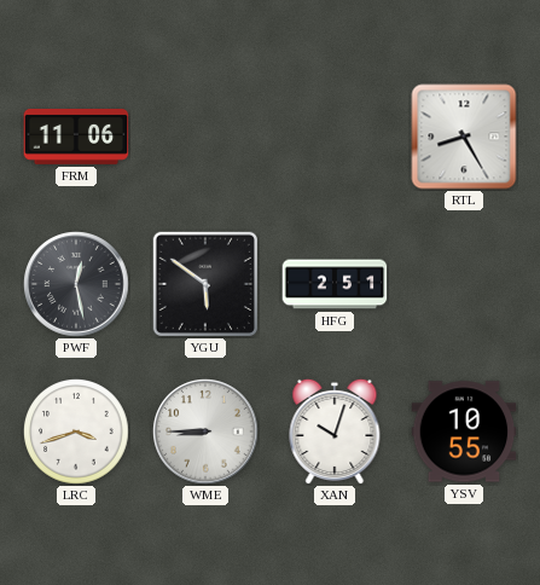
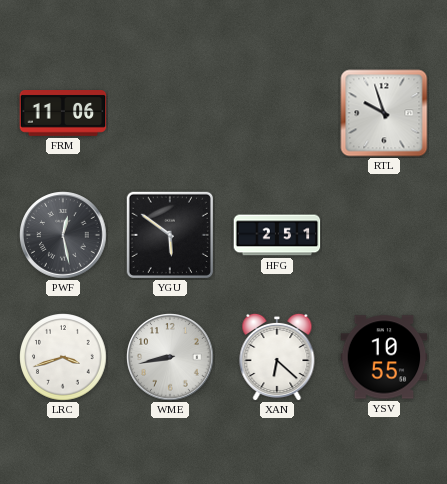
RTL: 8:25 -> 9:57 (384, 113)
WME: 8:45 -> 8:43 (170, 357)
XAN: 10:03 -> 6:22 (277, 357)
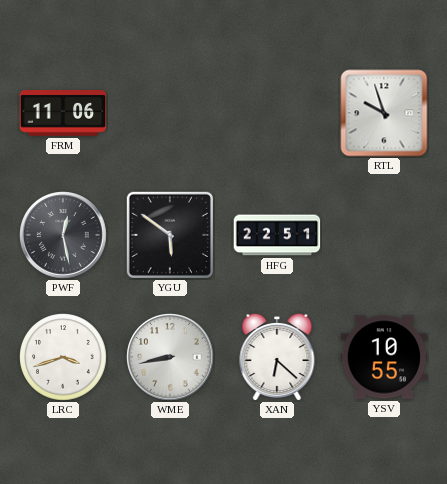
HFG: 2:51 -> 22:51 (277, 235)
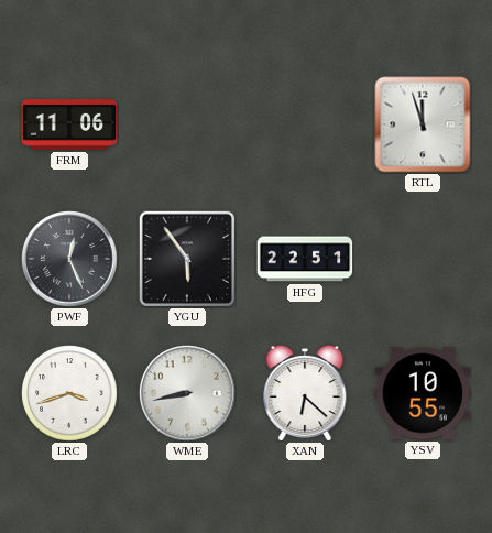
RTL: 9:57 -> 11:57 (423, 124)
PWF: 12:28 -> 12:26 (69, 259)
YGU: 5:51 -> 5:54 (186, 258)
